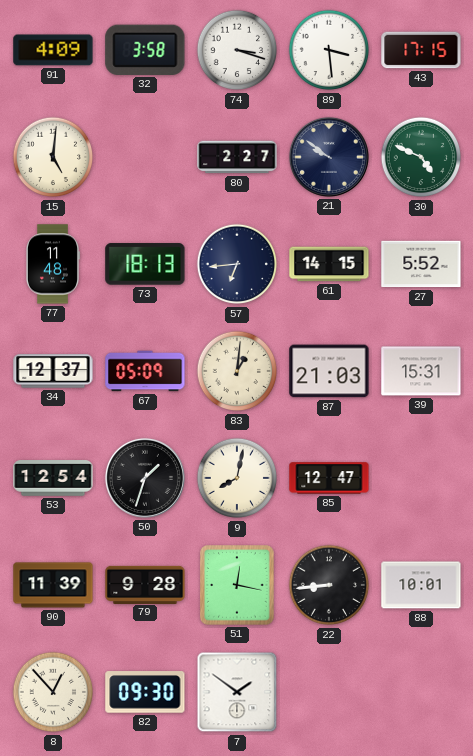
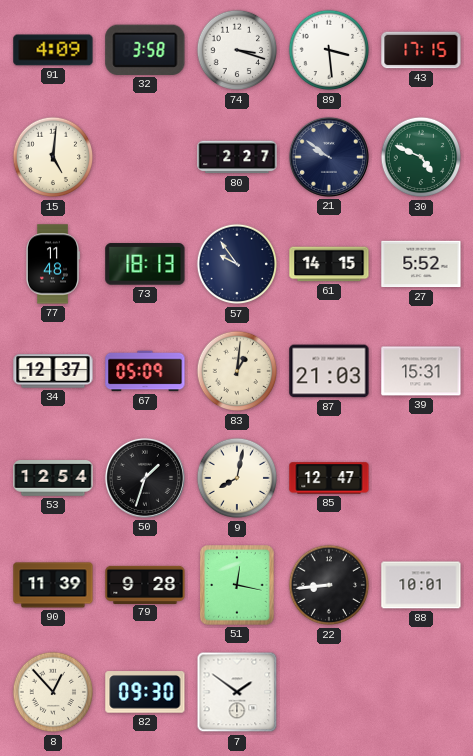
57: 6:44 -> 9:54 (237, 264)
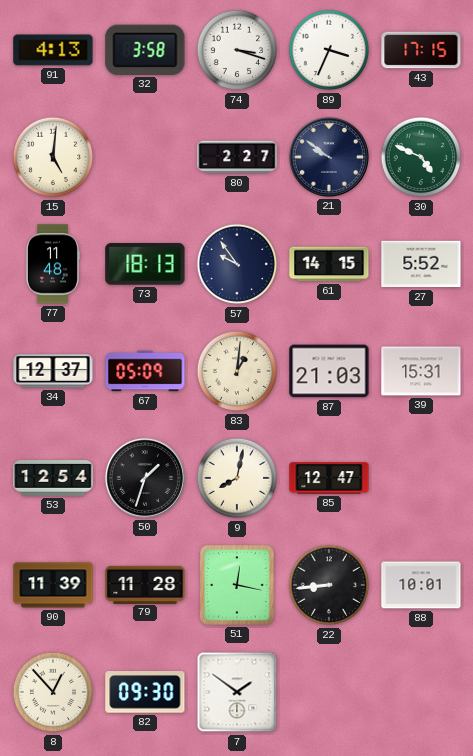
91: 4:09 -> 4:13 (53, 50)
89: 3:29 -> 3:34 (329, 50)
79: 9:28 -> 11:28 (145, 584)
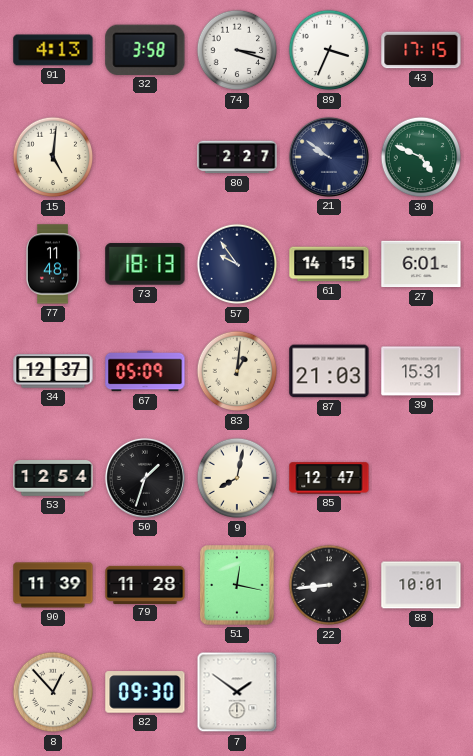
27: 5:52 -> 6:01 (421, 264)
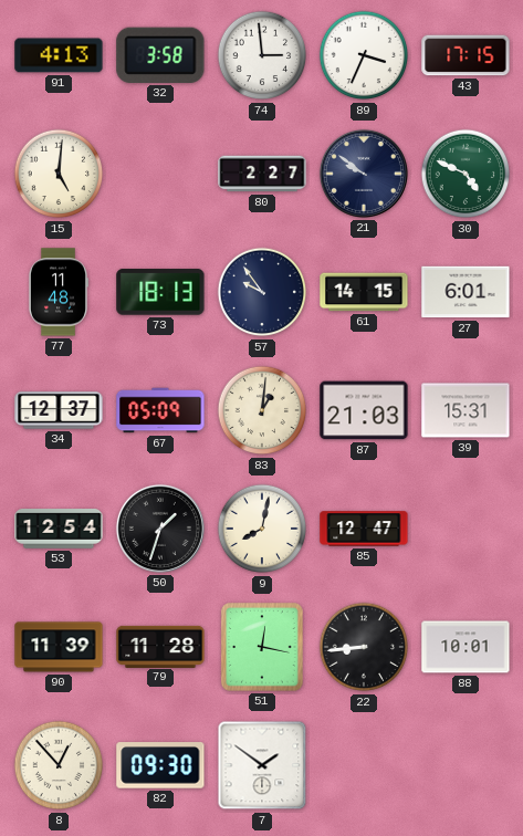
74: 3:18 -> 2:59 (262, 55)
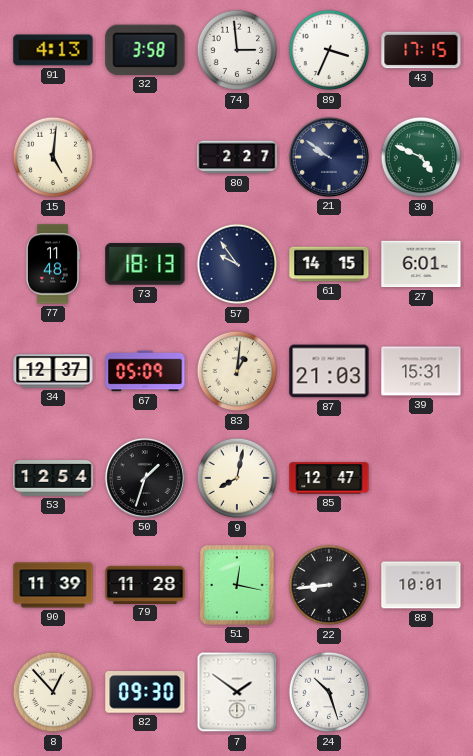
24: none -> 10:27 (329, 692)
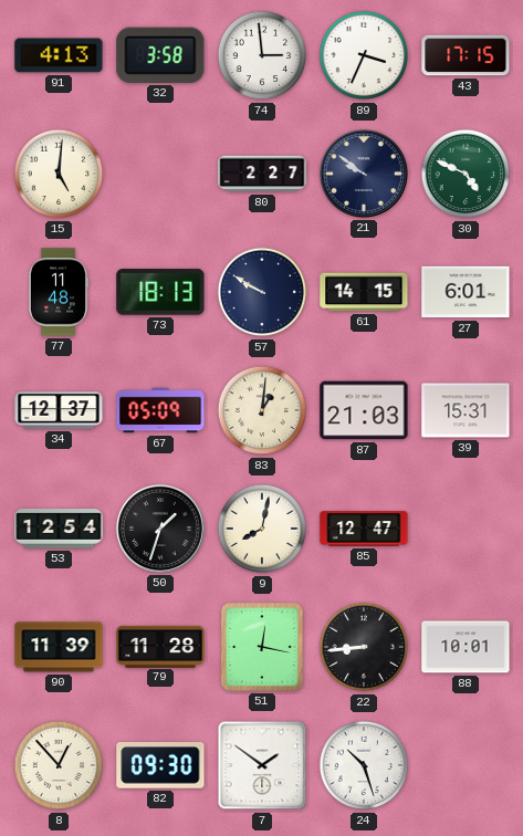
57: 9:54 -> 9:50 (262, 292)
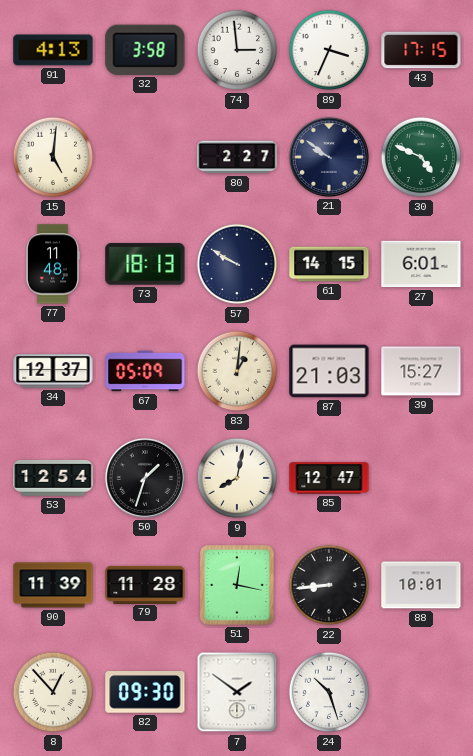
39: 15:31 -> 15:27 (421, 371)
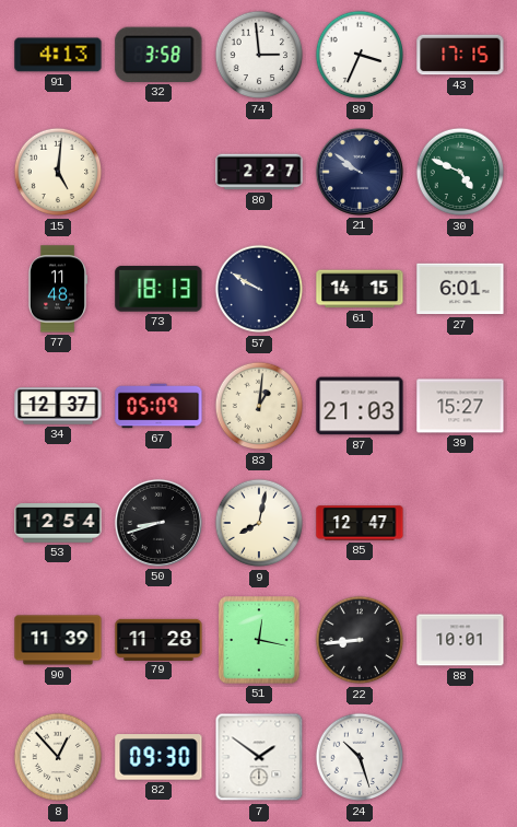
50: 1:33 -> 8:42 (158, 523)
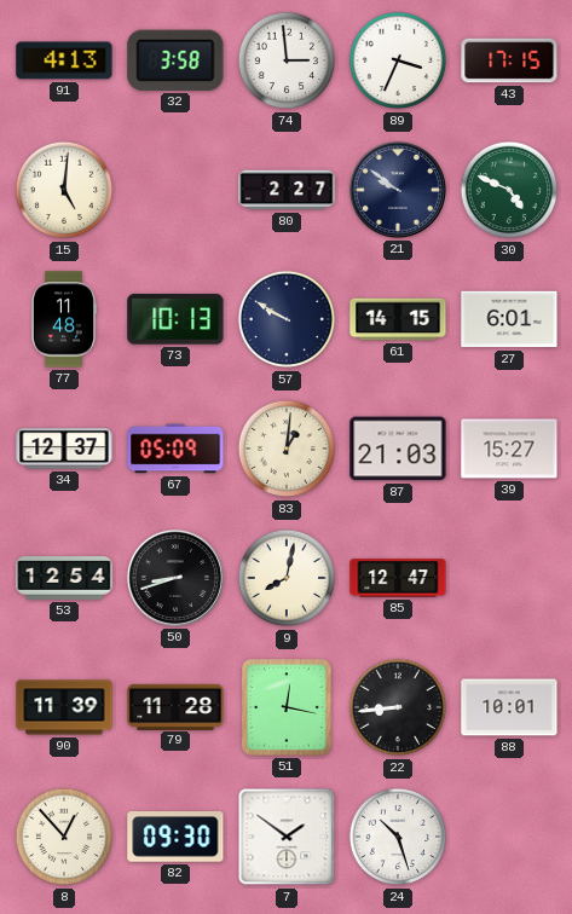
73: 18:13 -> 10:13 (175, 319)
